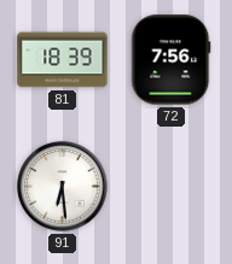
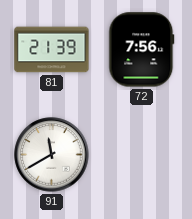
81: 18:39 -> 21:39 (52, 50)
91: 6:29 -> 11:40 (52, 155)
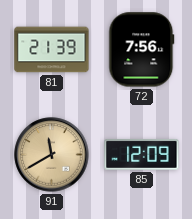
91 dial: white -> champagne (52, 155)
85: none -> 12:09 (142, 155)
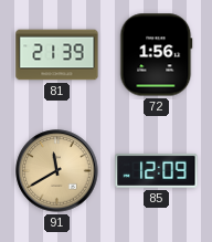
72: 7:56 -> 1:56 (157, 55)
